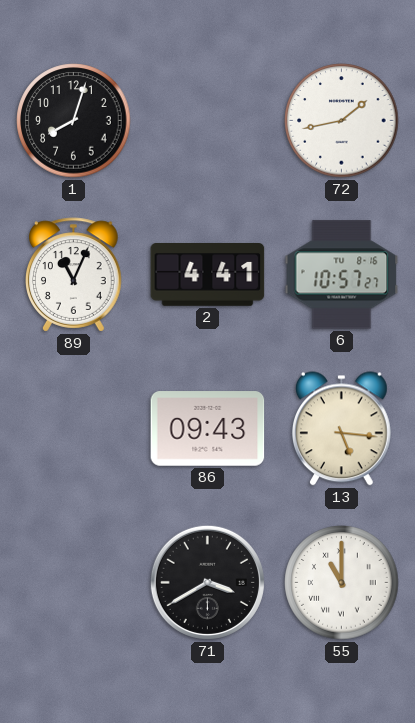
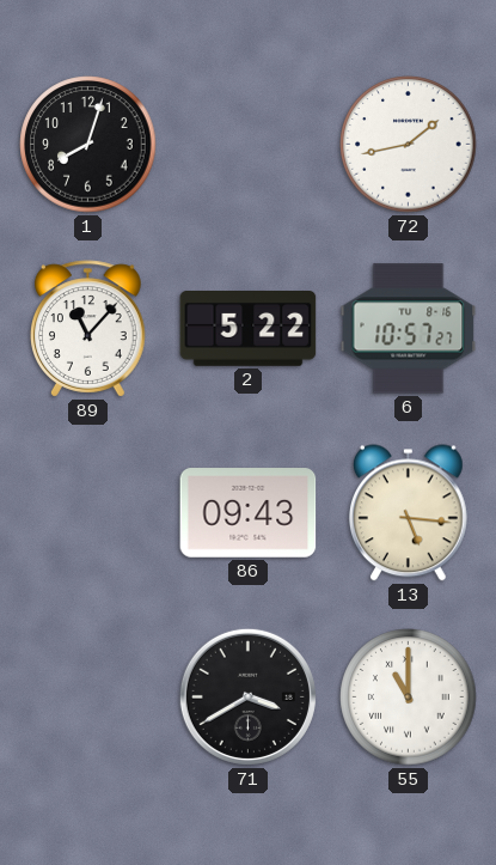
89: 11:04 -> 11:07 (88, 329)
2: 4:41 -> 5:22 (249, 329)
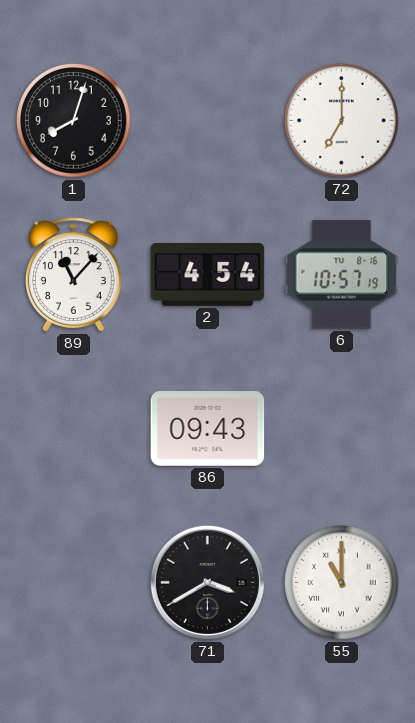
72: 1:43 -> 7:00 (342, 121)
2: 5:22 -> 4:54 (208, 275)
6: 10:57:27 -> 10:57:19 (342, 275)
13: 5:16 -> none (408, 513)
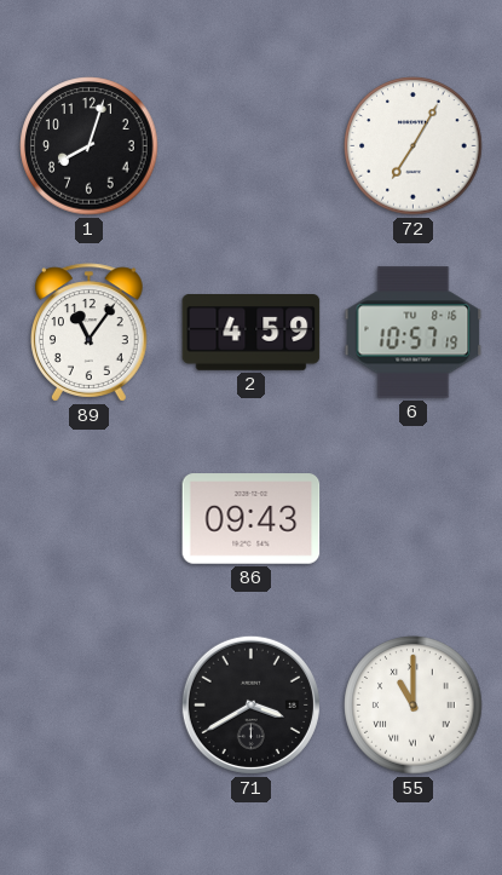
72: 7:00 -> 7:05 (414, 146)
89: 11:07 -> 11:06 (90, 333)
2: 4:54 -> 4:59 (252, 333)
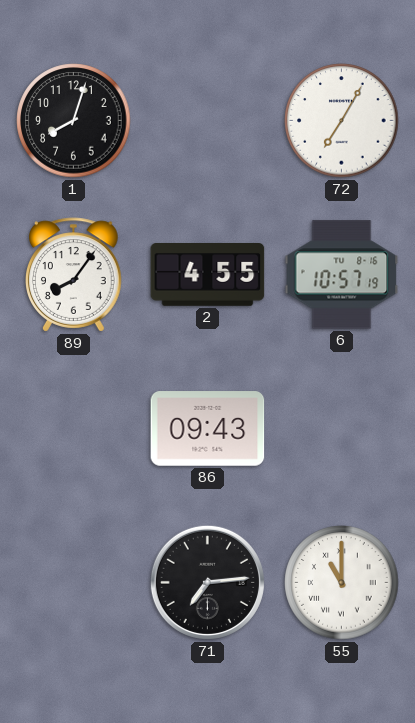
89: 11:06 -> 8:06 (74, 275)
2: 4:59 -> 4:55 (208, 275)
71: 3:40 -> 7:14 (207, 582)
